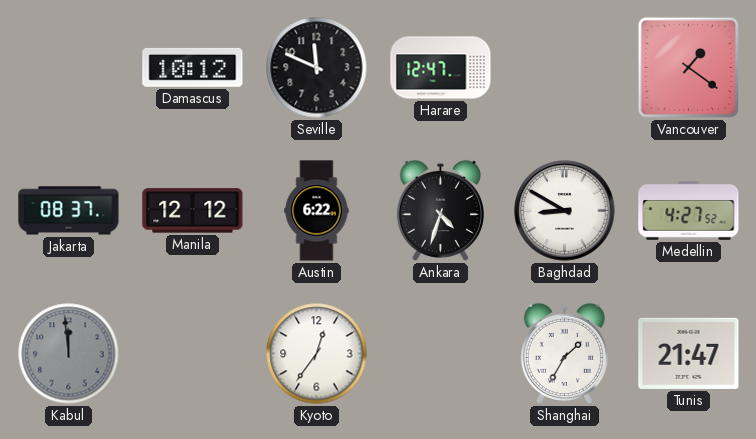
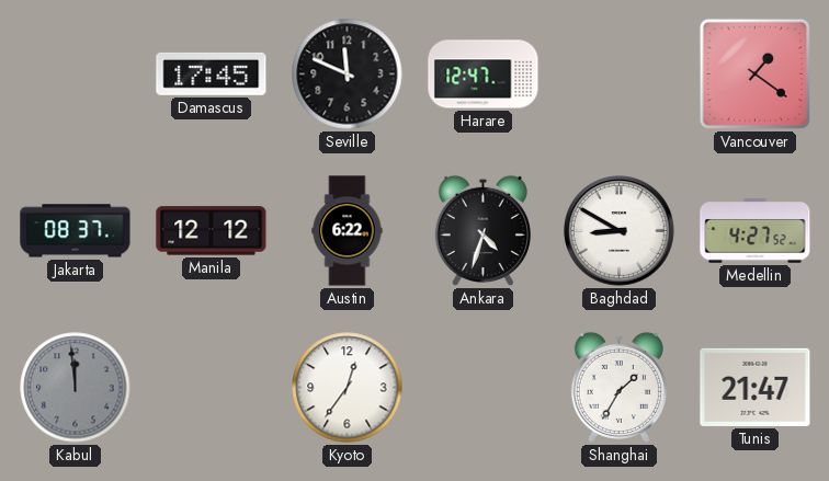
Damascus: 10:12 -> 17:45 (212, 73)
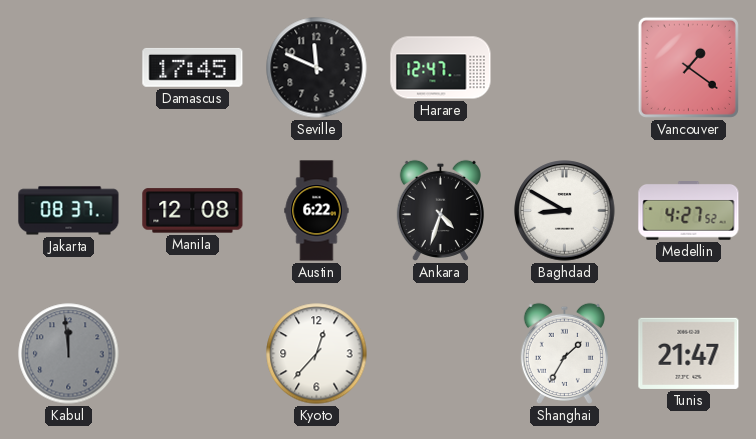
Manila: 12:12 -> 12:08 (193, 211)
Kyoto: 12:36 -> 12:37 (317, 354)
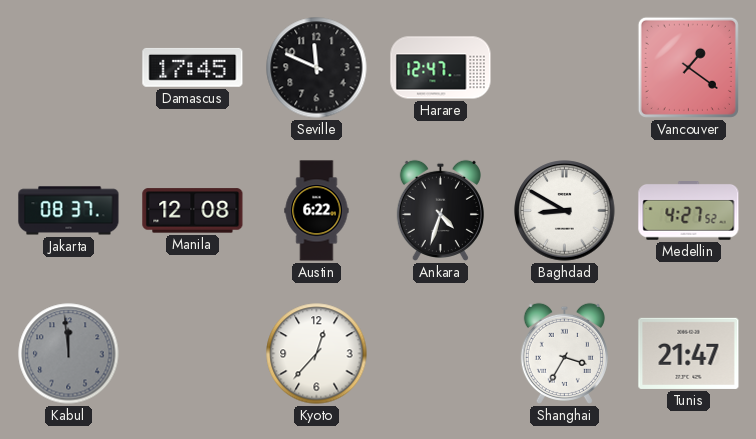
Shanghai: 1:35 -> 3:35 (564, 353)
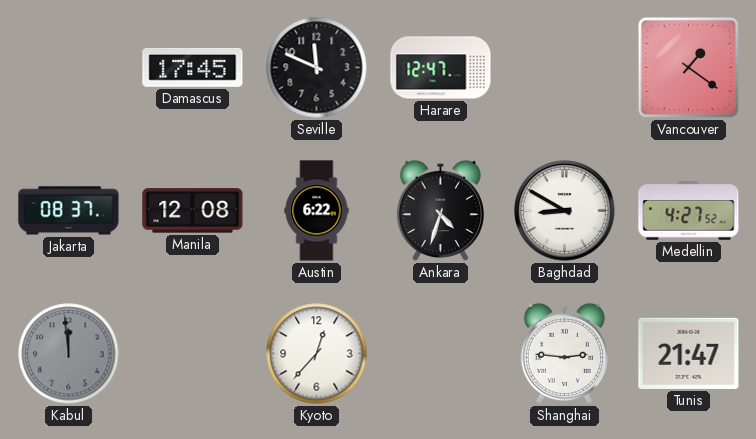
Shanghai: 3:35 -> 2:46 (564, 353)
